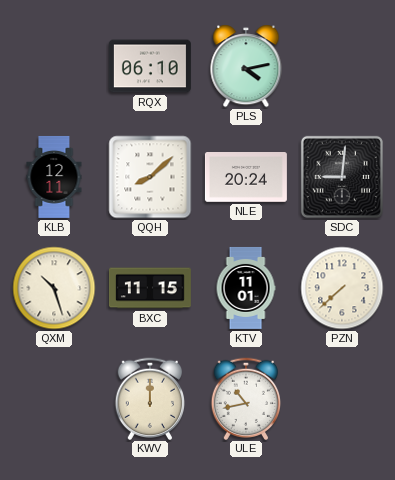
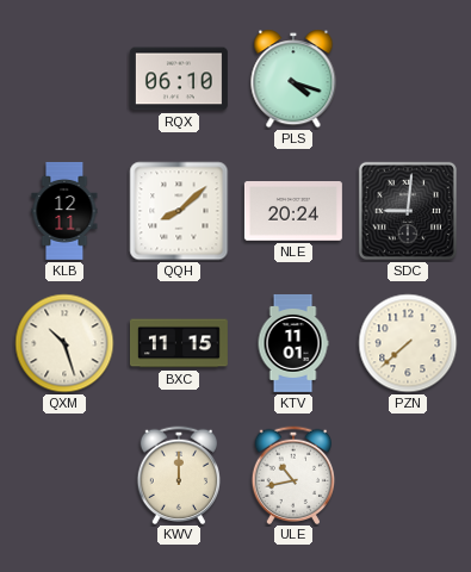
PLS: 4:13 -> 4:18 (293, 79)
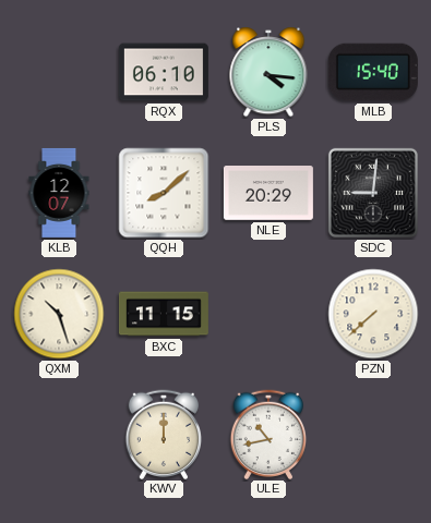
PLS: 4:18 -> 4:16 (268, 72)
MLB: none -> 15:40 (373, 72)
KLB: 12:11 -> 12:07 (59, 193)
NLE: 20:24 -> 20:29 (268, 194)
KTV: 11:01 -> none (293, 343)
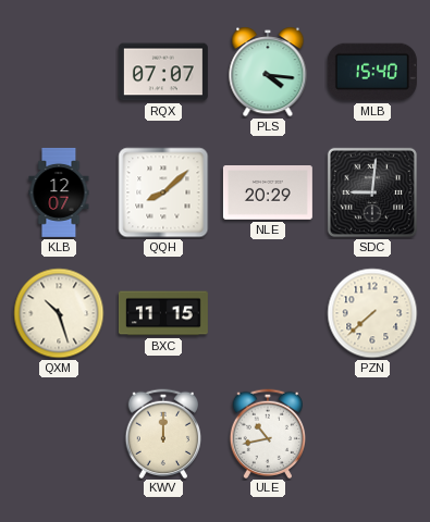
RQX: 06:10 -> 07:07 (163, 72)
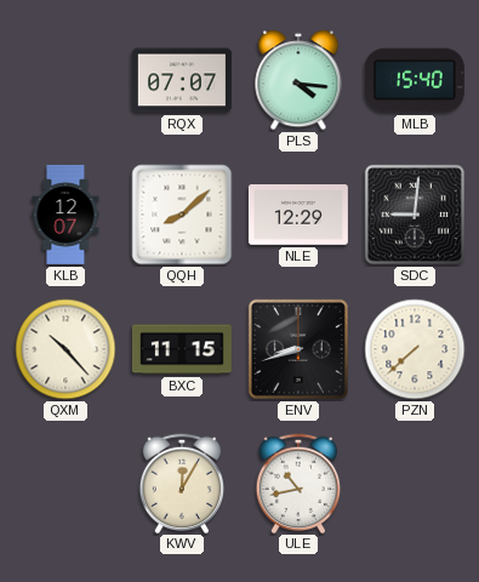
NLE: 20:29 -> 12:29 (298, 216)
QXM: 10:27 -> 10:23 (65, 349)
ENV: none -> 8:42 (298, 349)
KWV: 12:00 -> 12:05 (182, 483)
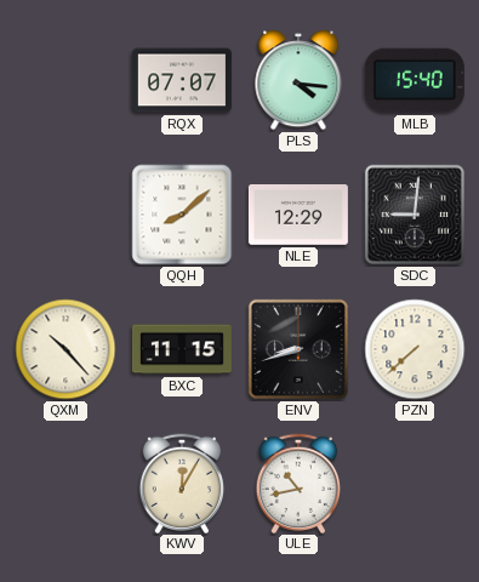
KLB: 12:07 -> none (65, 215)
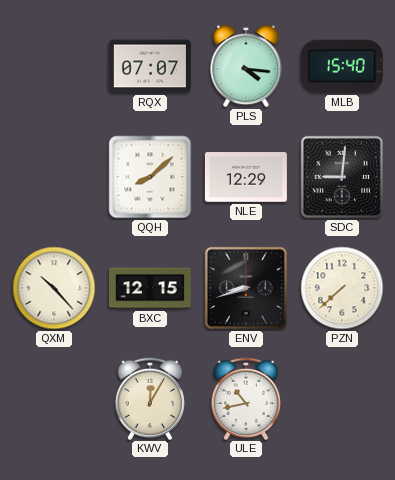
BXC: 11:15 -> 12:15 (150, 288)
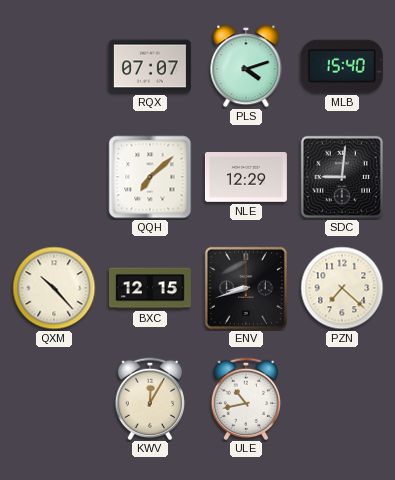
PLS: 4:16 -> 4:12 (246, 66)
QQH: 8:08 -> 7:08 (150, 177)
PZN: 7:38 -> 7:22 (342, 288)
